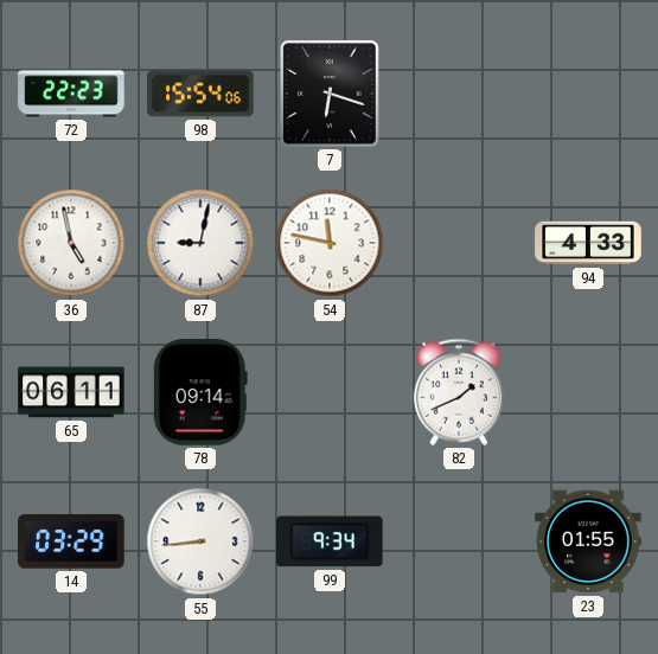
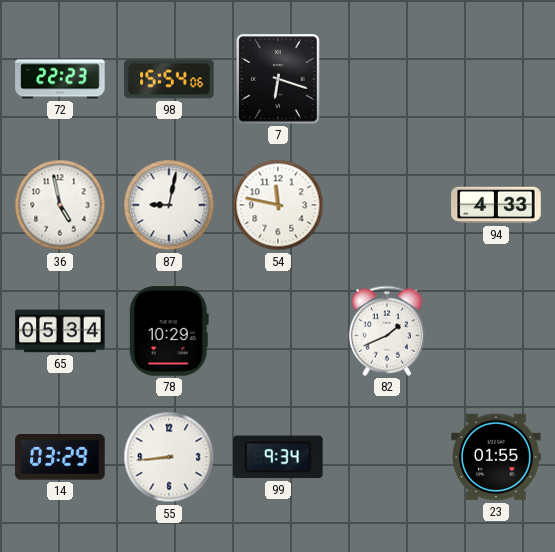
65: 06:11 -> 05:34 (60, 331)
78: 09:14 -> 10:29 (169, 331)
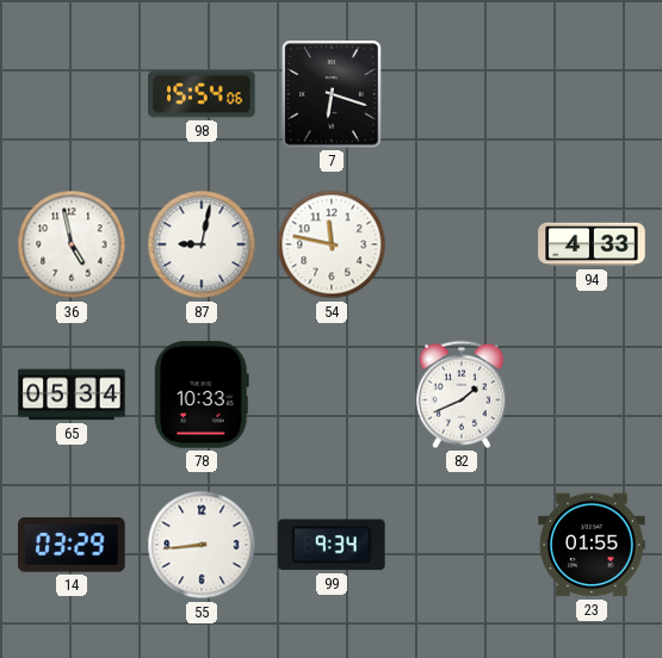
72: 22:23 -> none (60, 79)
78: 10:29 -> 10:33 (202, 395)
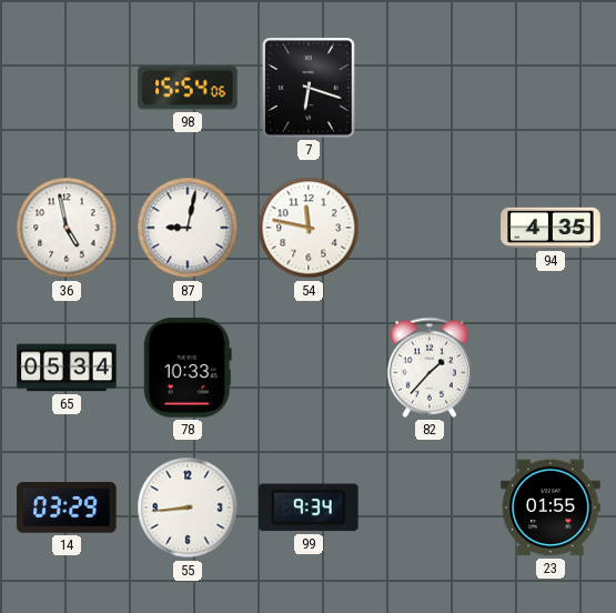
94: 4:33 -> 4:35 (551, 228)
82: 1:41 -> 1:37 (430, 368)
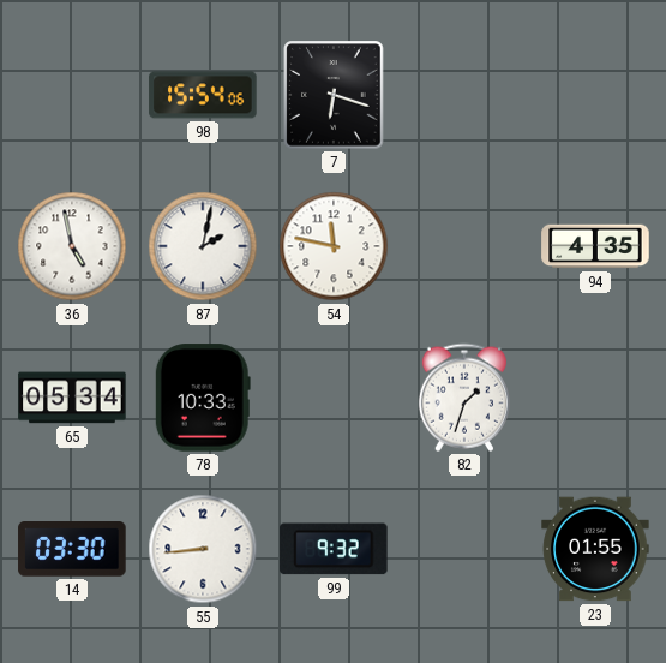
87: 9:02 -> 2:02 (203, 246)
82: 1:37 -> 1:33 (464, 398)
14: 03:29 -> 03:30 (72, 549)
99: 9:34 -> 9:32 (335, 549)
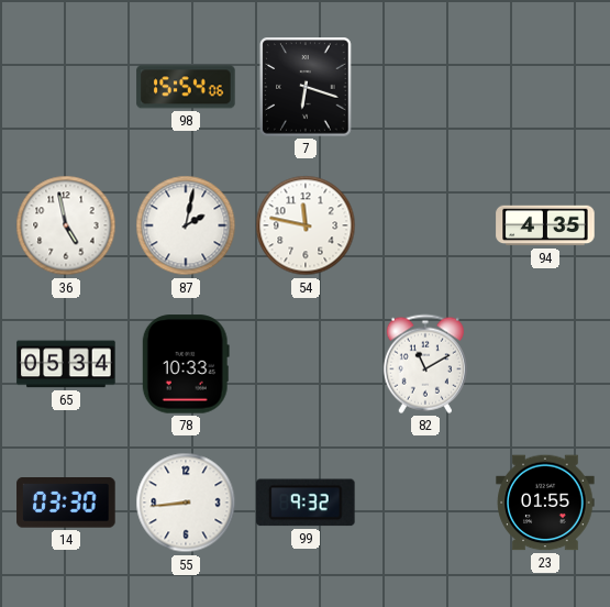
82: 1:33 -> 11:10 (425, 364)
